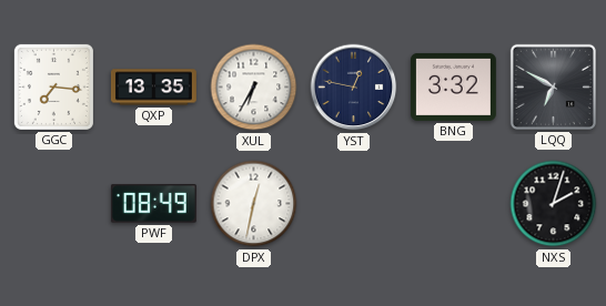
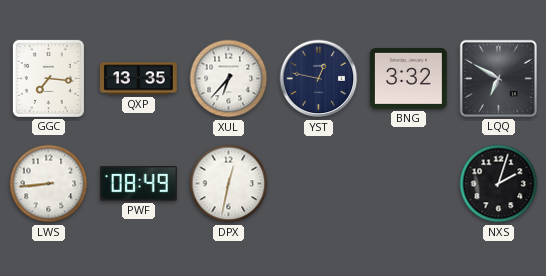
XUL: 6:35 -> 6:37 (229, 79)
LWS: none -> 8:44 (49, 184)
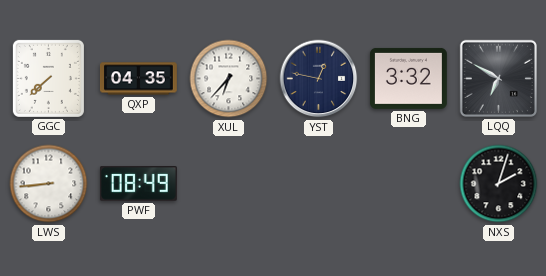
GGC: 7:16 -> 7:38 (48, 78)
QXP: 13:35 -> 04:35 (138, 79)
DPX: 12:32 -> none (229, 184)
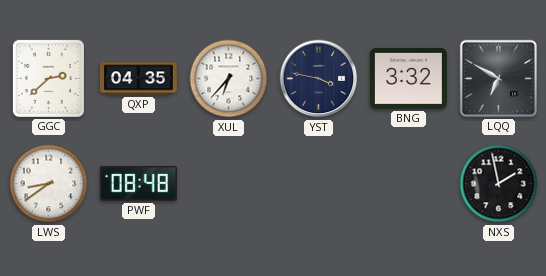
GGC: 7:38 -> 2:38 (48, 78)
YST: 12:47 -> 3:47 (319, 79)
LWS: 8:44 -> 8:39 (49, 184)
PWF: 08:49 -> 08:48 (138, 184)
NXS: 2:03 -> 1:58 (499, 184)
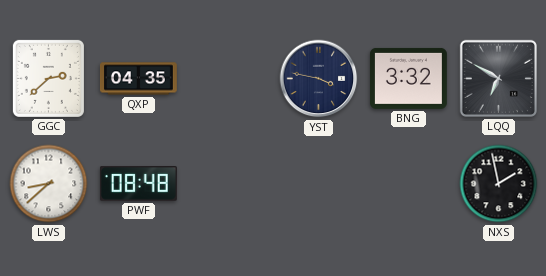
XUL: 6:37 -> none (229, 79)
LWS: 8:39 -> 8:38 (49, 184)
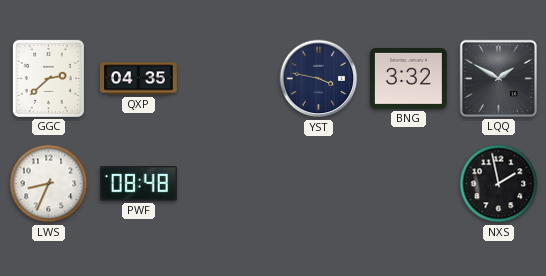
LQQ: 6:50 -> 1:50 (498, 78)
LWS: 8:38 -> 8:34 (49, 184)
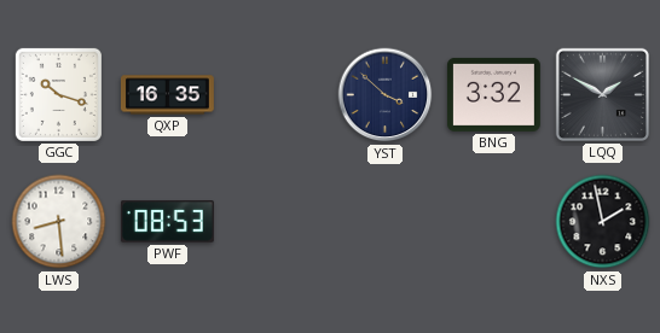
GGC: 2:38 -> 10:18 (58, 94)
QXP: 04:35 -> 16:35 (167, 95)
YST: 3:47 -> 3:52 (386, 95)
LWS: 8:34 -> 8:29 (59, 222)
PWF: 08:48 -> 08:53 (167, 222)
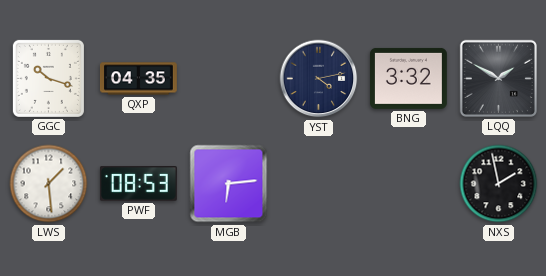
QXP: 16:35 -> 04:35 (138, 79)
YST: 3:52 -> 4:13 (319, 79)
LWS: 8:29 -> 1:29 (49, 184)
MGB: none -> 6:14 (229, 184)
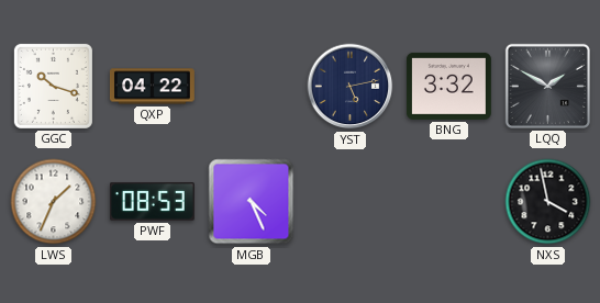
QXP: 04:35 -> 04:22 (152, 87)
YST: 4:13 -> 5:13 (351, 87)
LWS: 1:29 -> 1:34 (54, 202)
MGB: 6:14 -> 4:26 (252, 202)
NXS: 1:58 -> 3:58 (548, 202)
